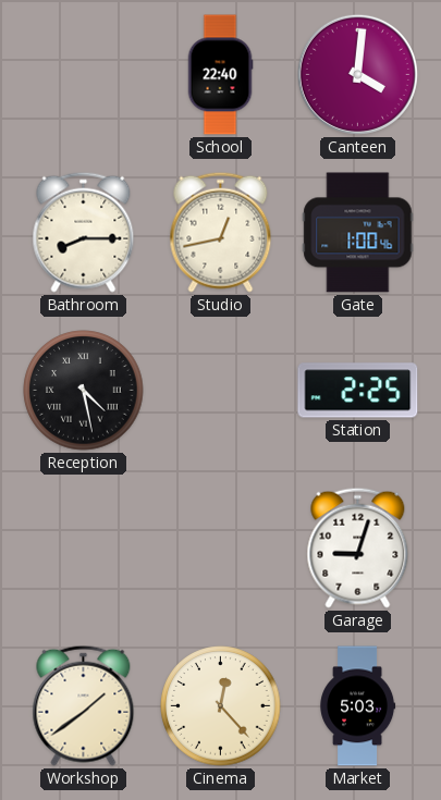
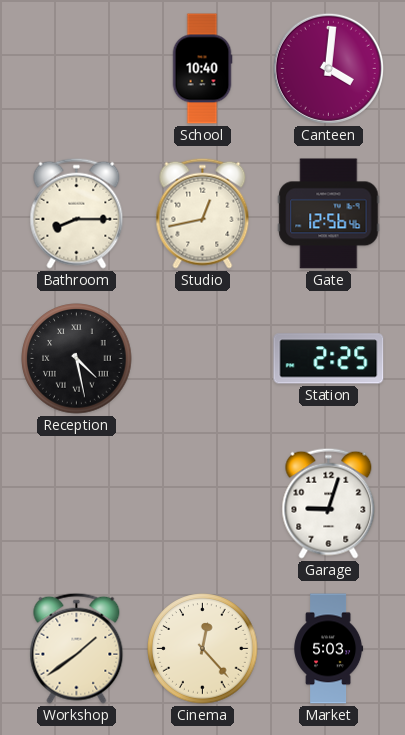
School: 22:40 -> 10:40 (202, 69)
Gate: 1:00 -> 12:56 (329, 214)
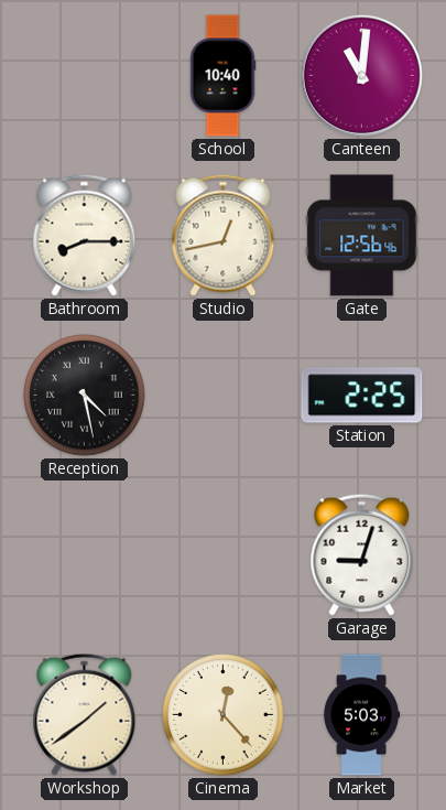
Canteen: 4:01 -> 11:01 (361, 75)
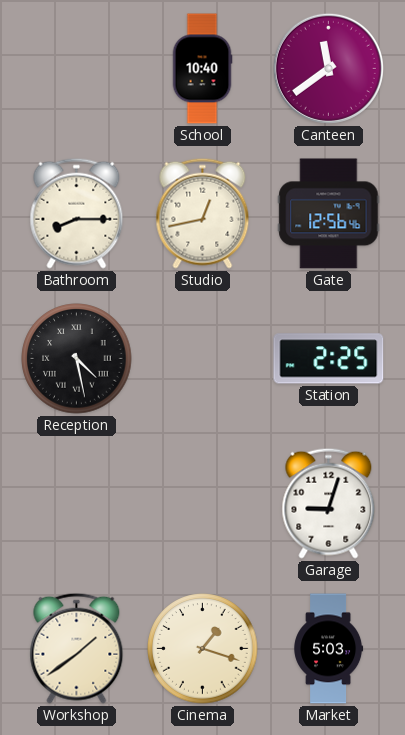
Canteen: 11:01 -> 11:39 (328, 68)
Cinema: 12:23 -> 1:18 (203, 649)
